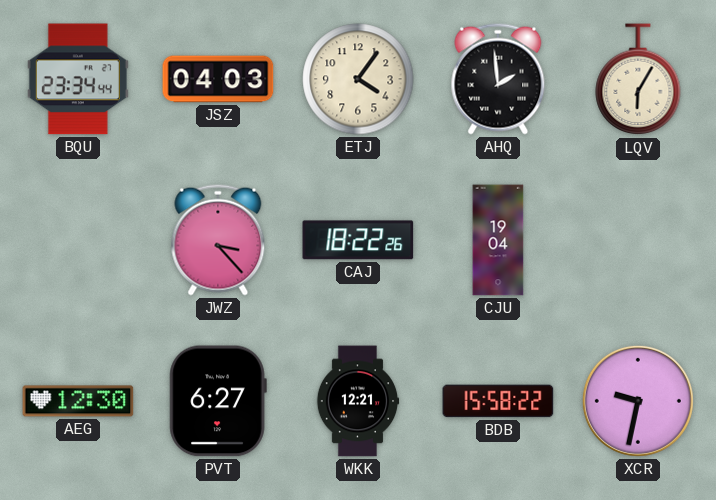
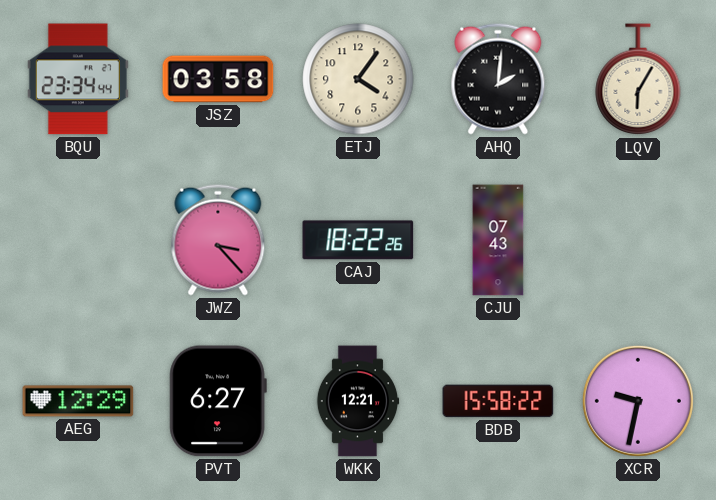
JSZ: 04:03 -> 03:58 (218, 79)
AHQ: 1:59 -> 2:01 (498, 79)
CJU: 19:04 -> 07:43 (498, 240)
AEG: 12:30 -> 12:29 (78, 401)
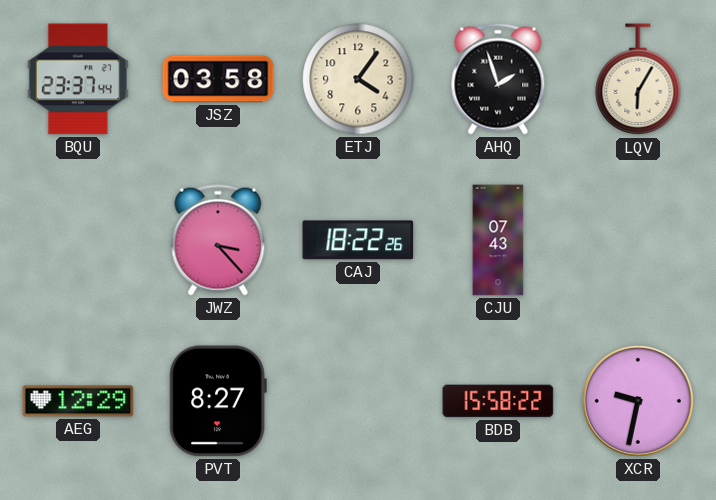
BQU: 23:34 -> 23:37 (78, 79)
AHQ: 2:01 -> 1:57 (498, 79)
PVT: 6:27 -> 8:27 (218, 401)
WKK: 12:21 -> none (358, 401)
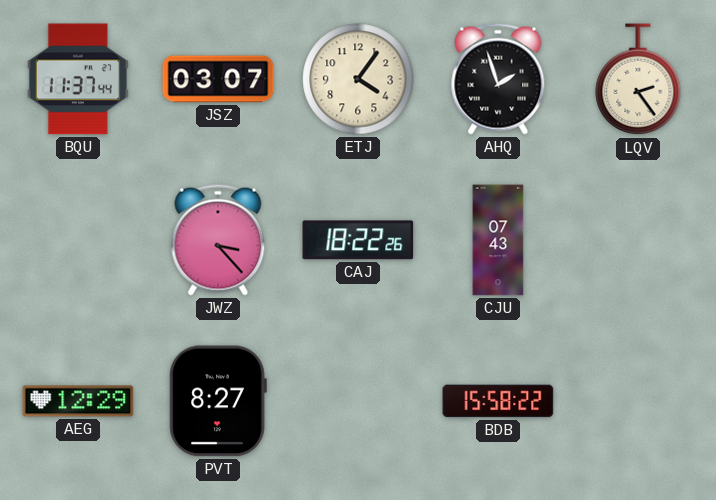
BQU: 23:37 -> 11:37 (78, 79)
JSZ: 03:58 -> 03:07 (218, 79)
LQV: 6:05 -> 2:24 (638, 80)
XCR: 9:32 -> none (638, 401)
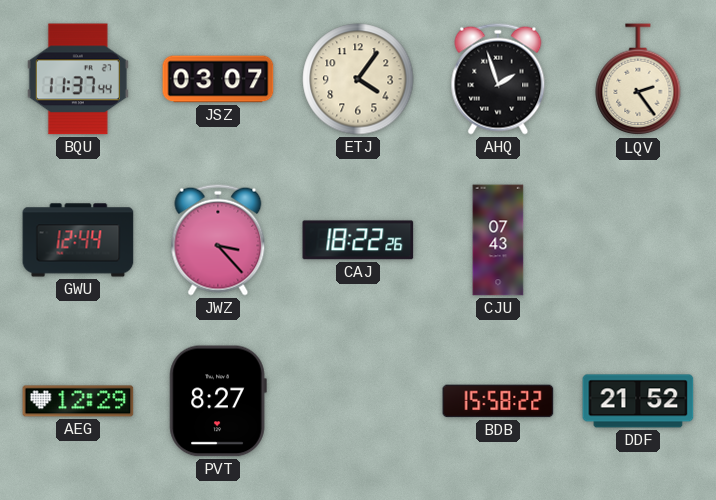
GWU: none -> 12:44 (78, 240)
DDF: none -> 21:52 (638, 401)
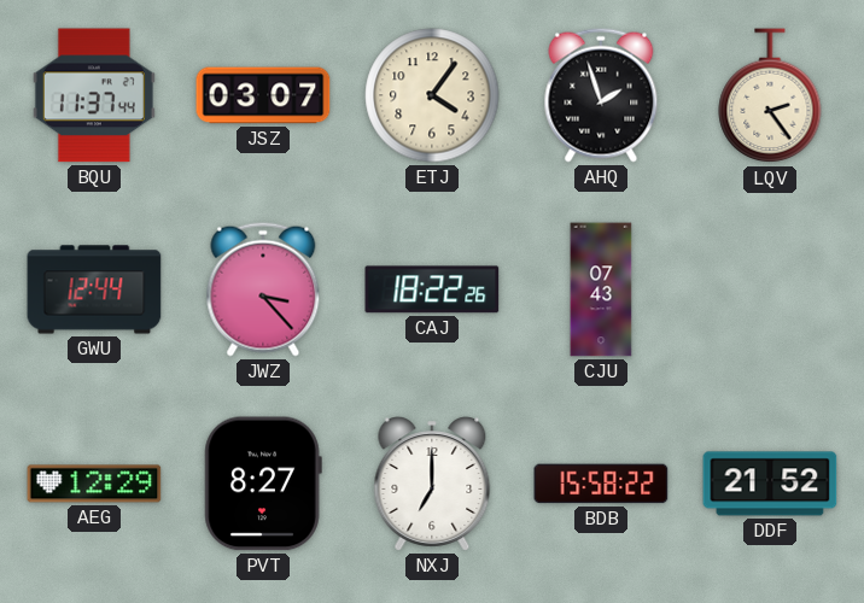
NXJ: none -> 7:00 (432, 484)
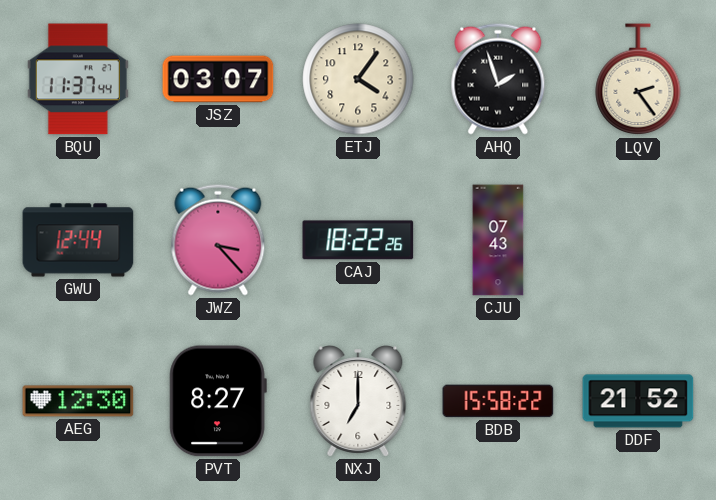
AEG: 12:29 -> 12:30 (78, 401)
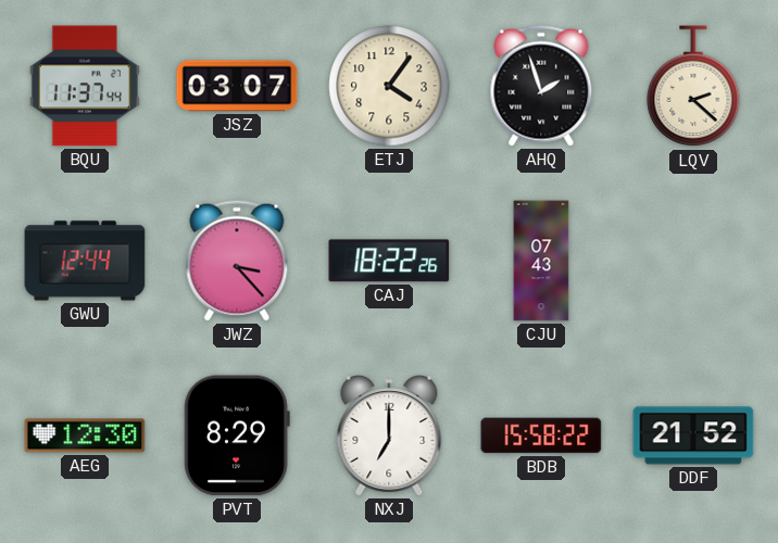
LQV: 2:24 -> 2:22 (693, 87)
PVT: 8:27 -> 8:29 (237, 435)
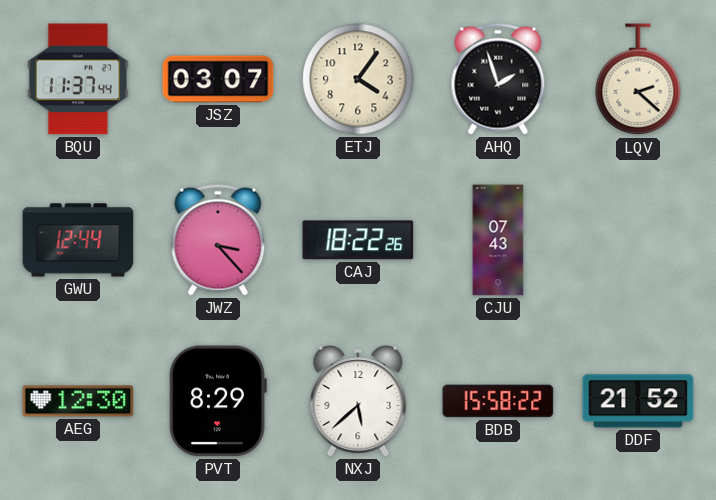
NXJ: 7:00 -> 5:38 (358, 401)
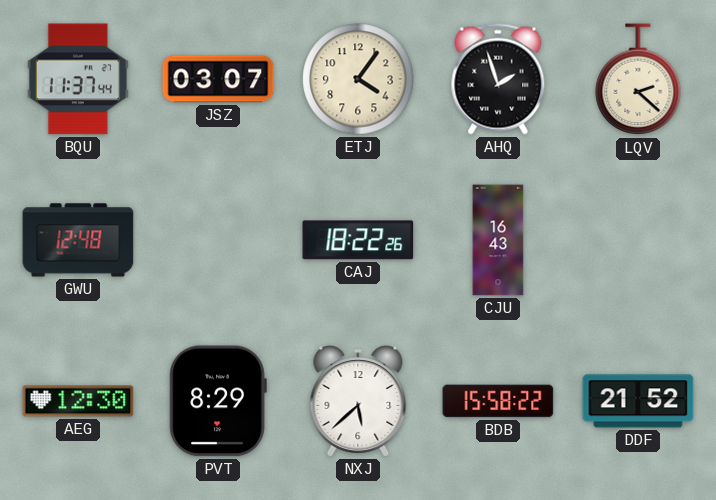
GWU: 12:44 -> 12:48 (78, 240)
JWZ: 3:23 -> none (218, 240)
CJU: 07:43 -> 16:43 (498, 240)
